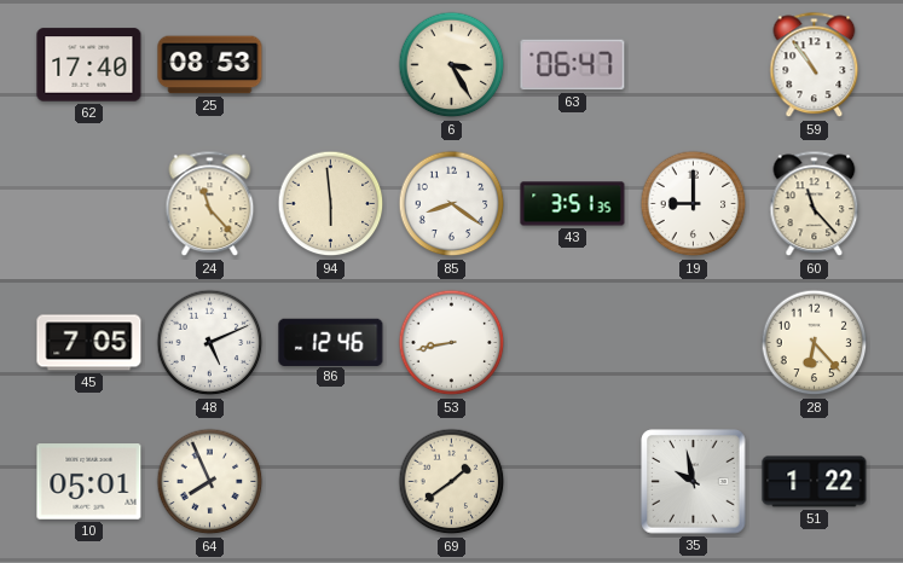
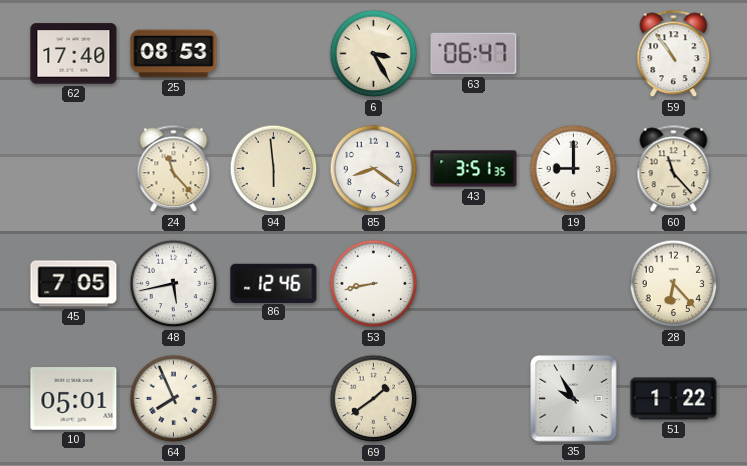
48: 5:11 -> 5:43 (174, 284)
35: 9:58 -> 9:55 (574, 399)
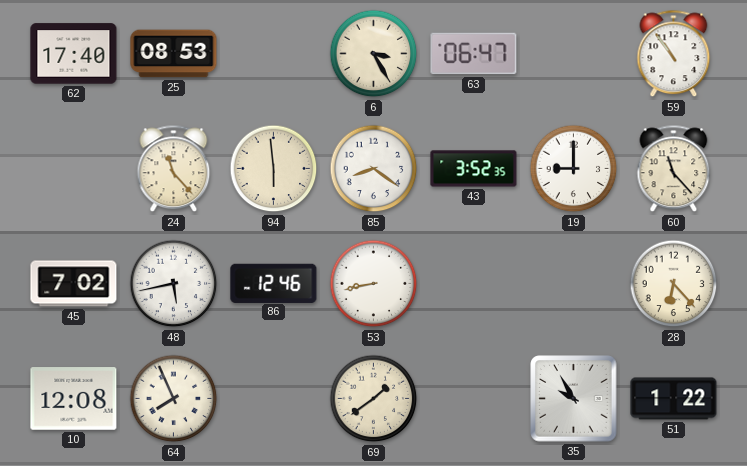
43: 3:51 -> 3:52 (474, 169)
45: 7:05 -> 7:02 (74, 284)
10: 05:01 -> 12:08 (74, 399)
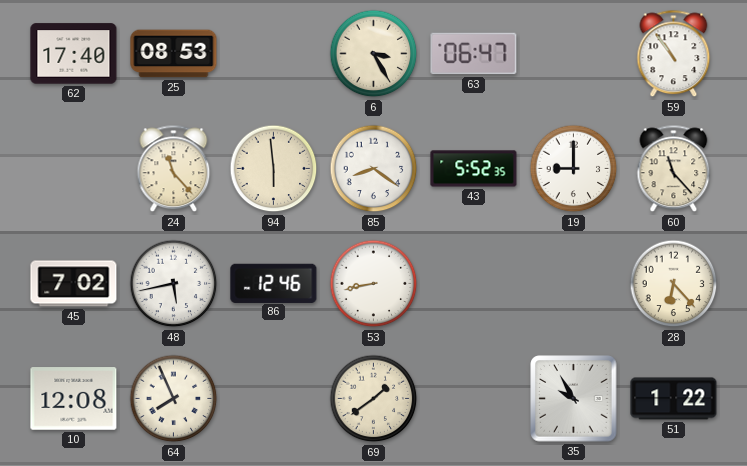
43: 3:52 -> 5:52 (474, 169)
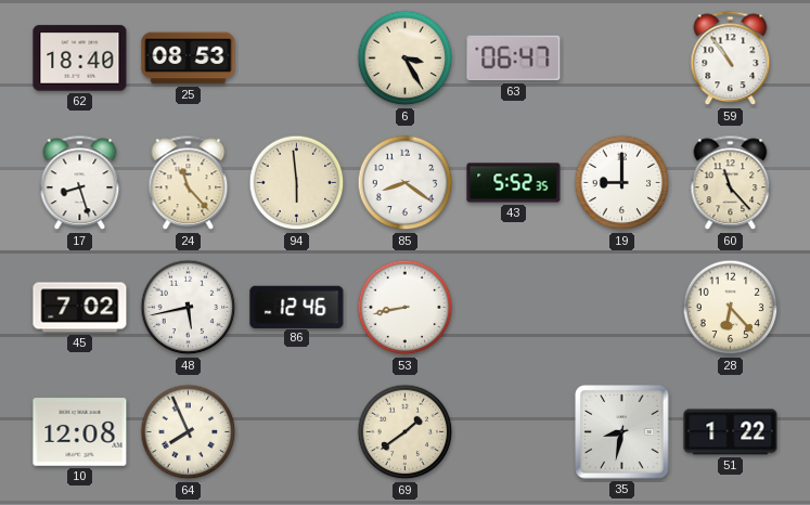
62: 17:40 -> 18:40 (80, 59)
17: none -> 8:27 (80, 183)
35: 9:55 -> 8:32 (622, 432)
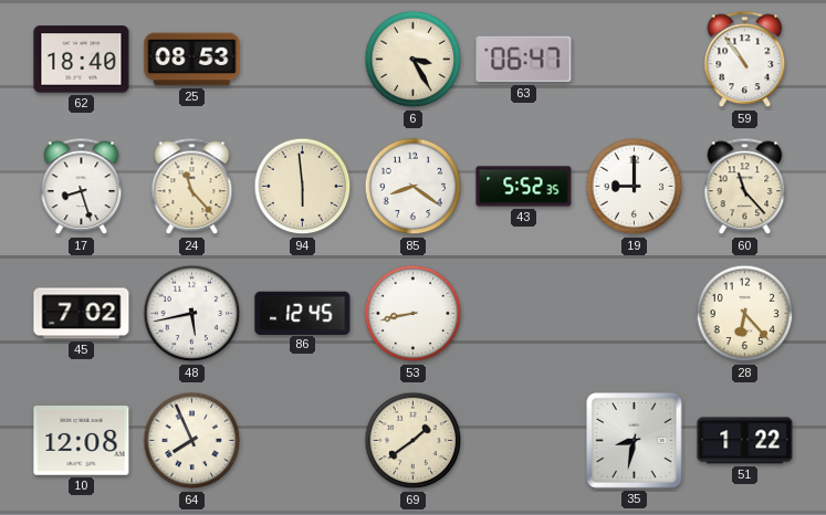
86: 12:46 -> 12:45 (303, 313)
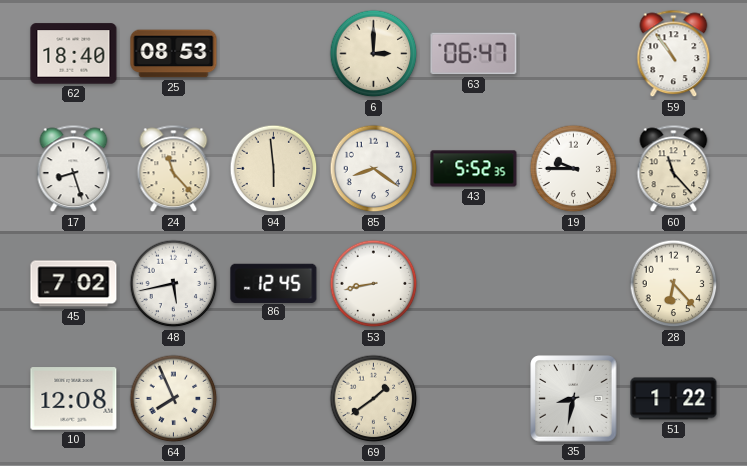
6: 3:25 -> 3:00 (374, 54)
19: 9:00 -> 9:45 (574, 169)
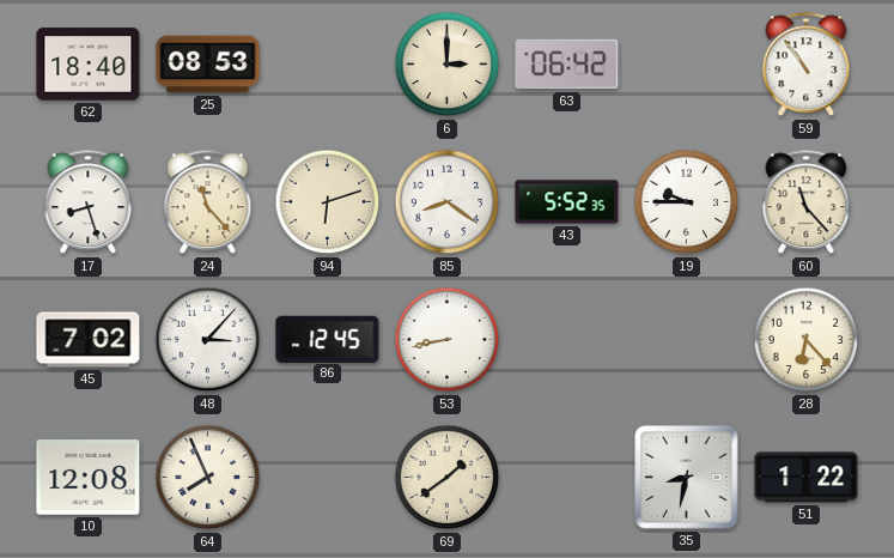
63: 06:47 -> 06:42 (567, 65)
94: 5:59 -> 6:12 (328, 202)
48: 5:43 -> 3:07 (208, 340)
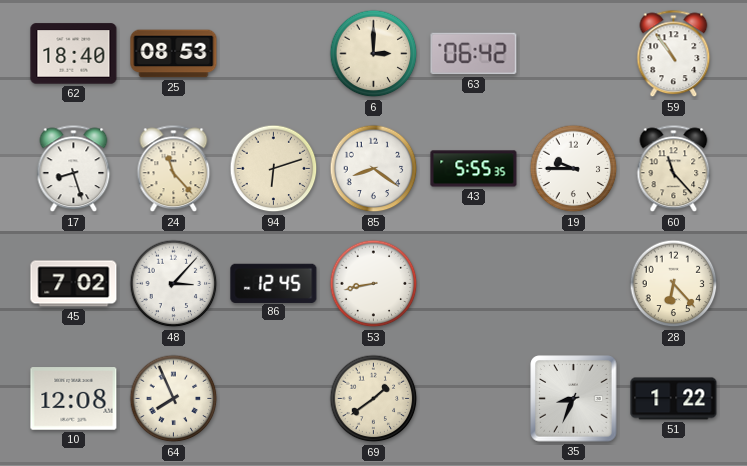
43: 5:52 -> 5:55 (474, 169)
35: 8:32 -> 8:34 (574, 399)
